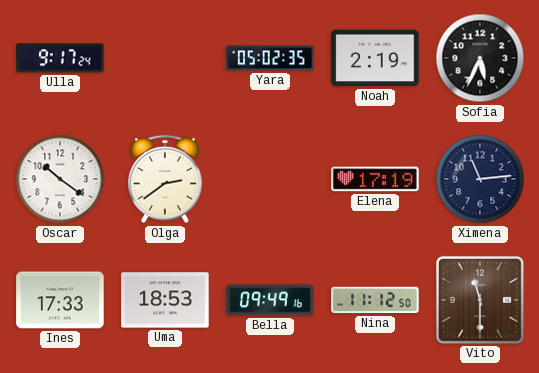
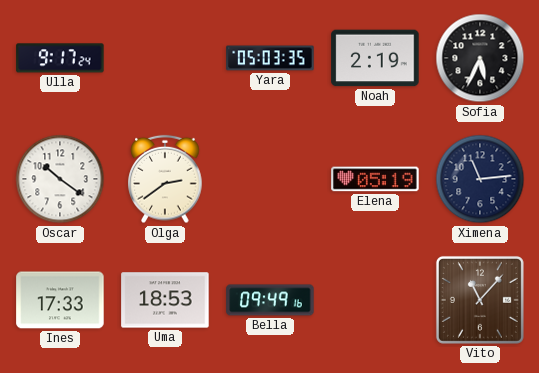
Yara: 05:02 -> 05:03 (270, 58)
Elena: 17:19 -> 05:19 (375, 179)
Nina: 11:12 -> none (375, 300)
Vito: 11:30 -> 11:07 (480, 300)
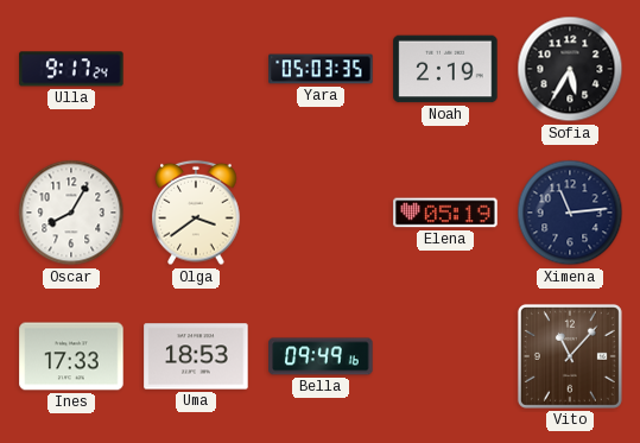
Sofia: 5:34 -> 5:35 (570, 69)
Oscar: 10:21 -> 8:05 (71, 213)
Olga: 2:39 -> 3:39 (196, 213)
